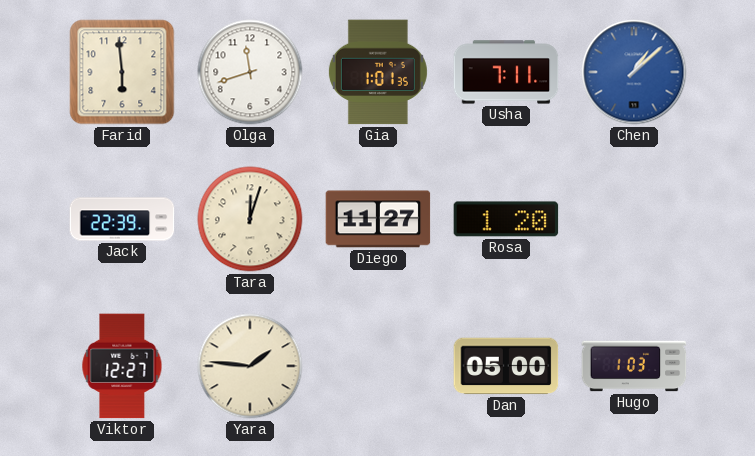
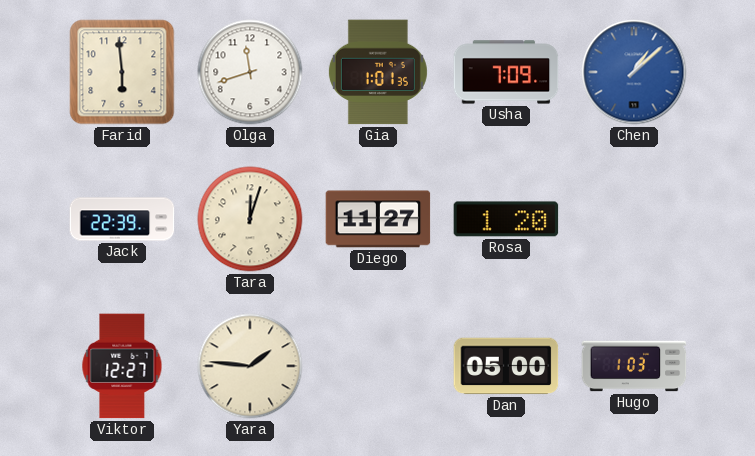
Usha: 7:11 -> 7:09 (506, 72)
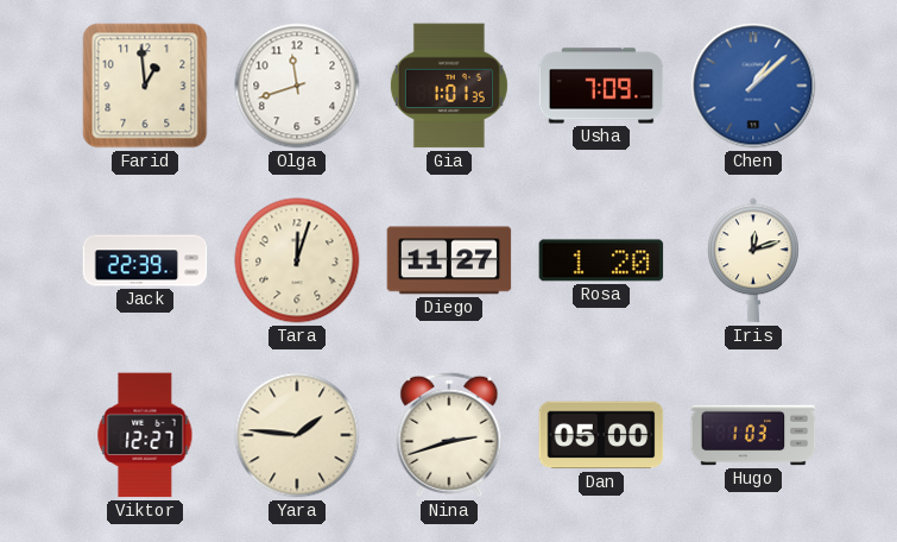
Farid: 5:59 -> 12:59 (145, 86)
Iris: none -> 12:12 (753, 260)
Nina: none -> 2:42 (449, 435)
